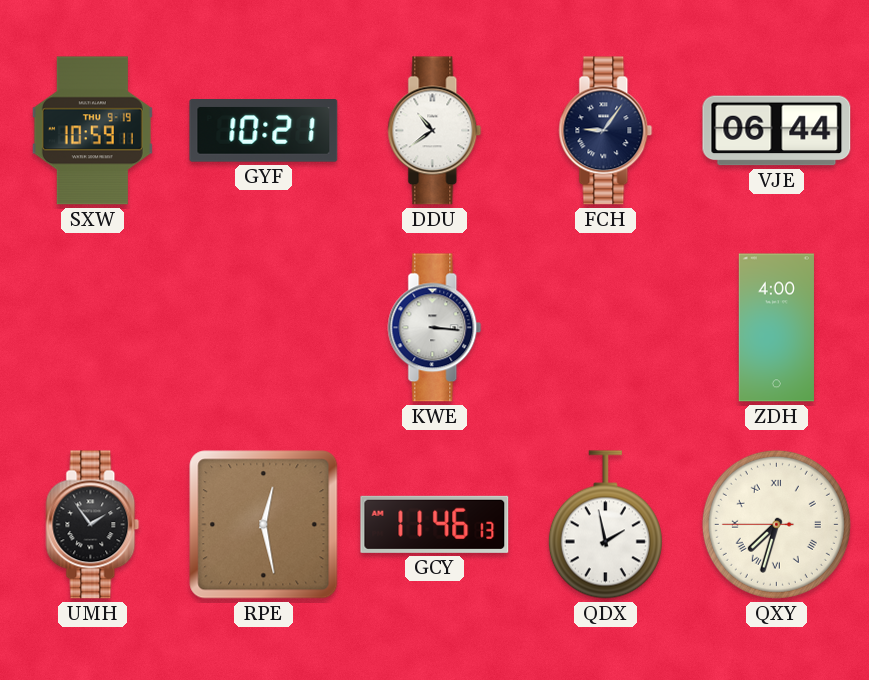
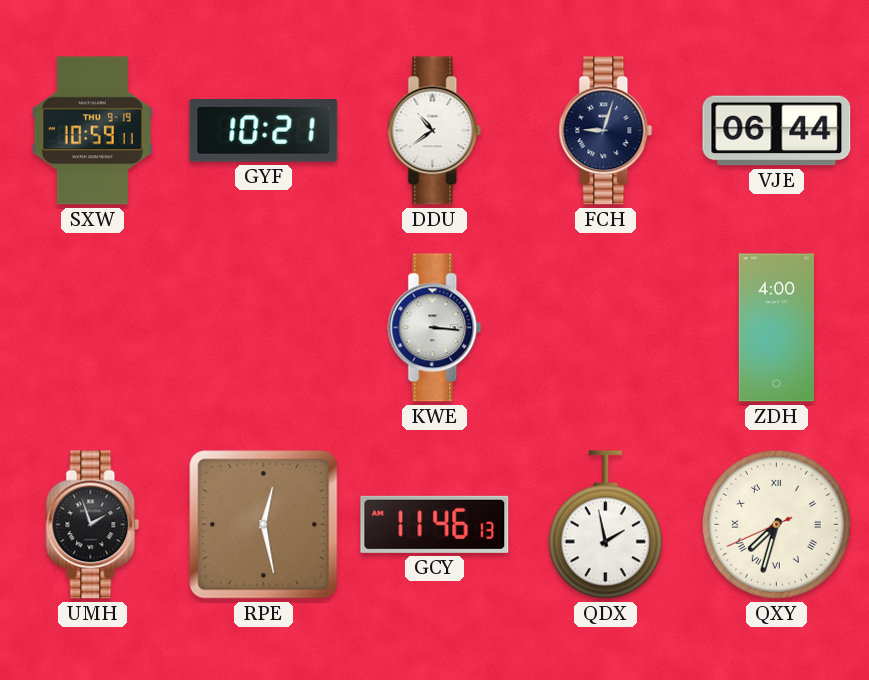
FCH: 9:06 -> 9:03 (606, 131)
UMH: 1:54 -> 1:57 (93, 525)
QXY: 7:32:45 -> 7:32:41 (776, 524)
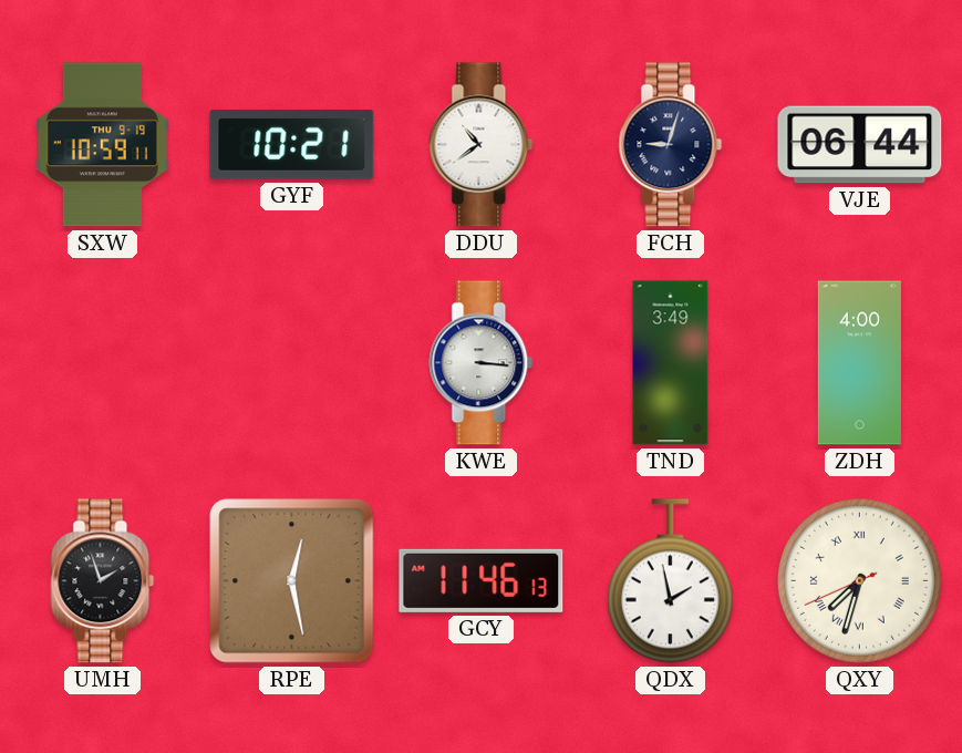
TND: none -> 3:49 (671, 363)
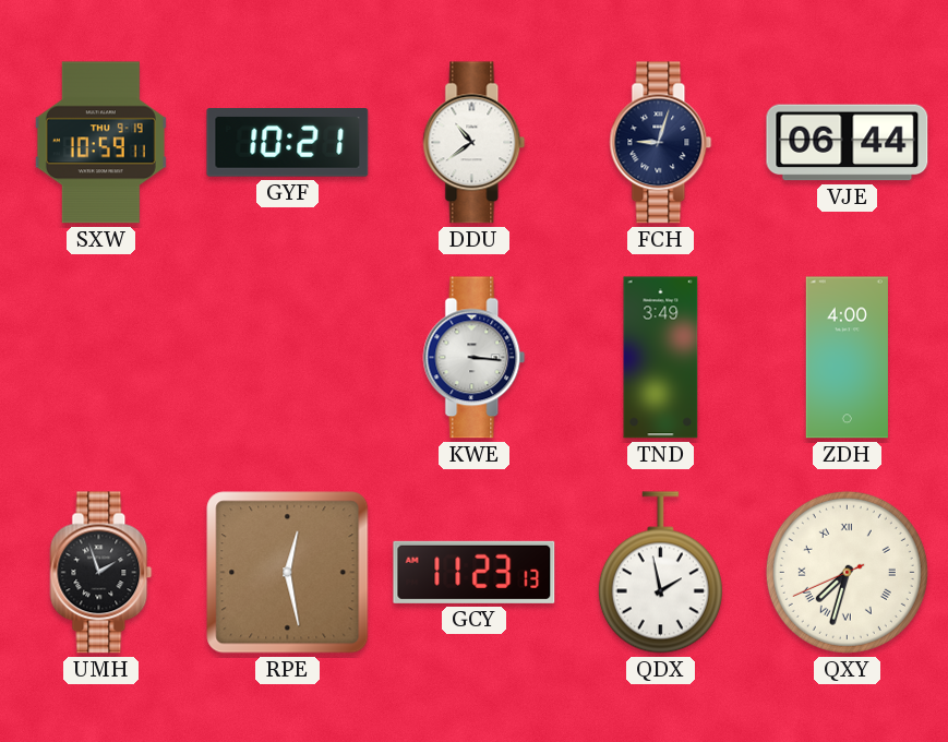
GCY: 11:46 -> 11:23 (475, 572)
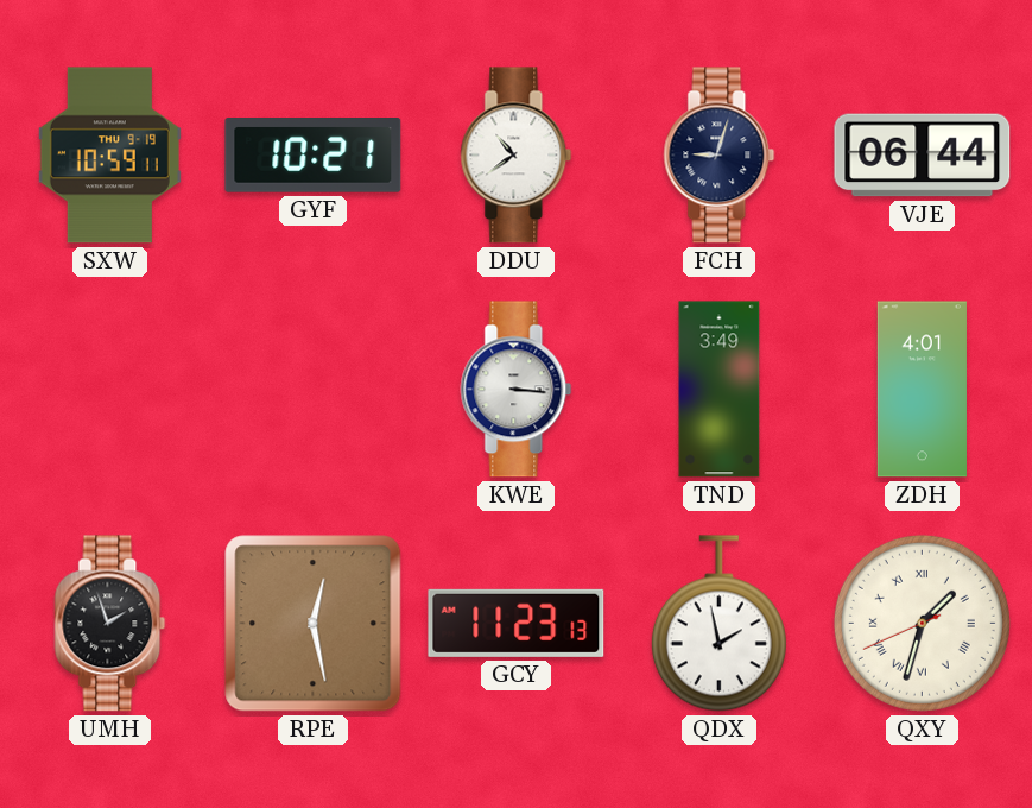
ZDH: 4:00 -> 4:01 (922, 390)
QXY: 7:32 -> 1:32 (922, 623)
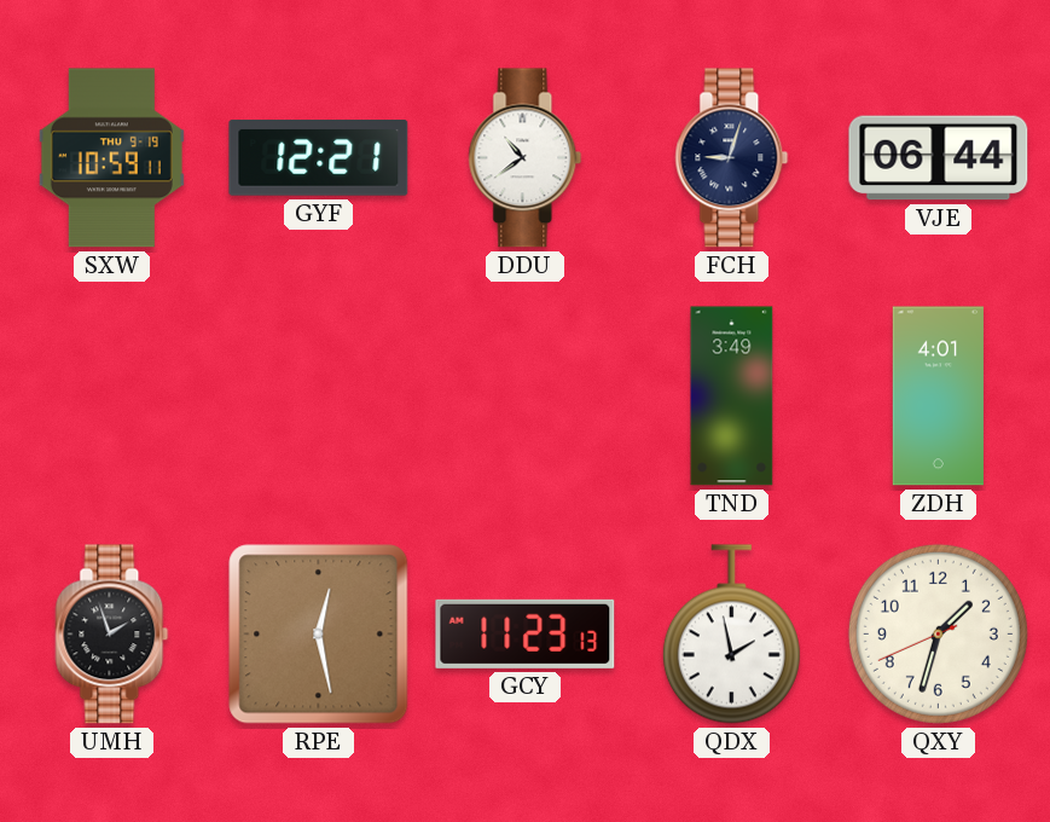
GYF: 10:21 -> 12:21 (319, 158)
KWE: 3:16 -> none (517, 390)
QXY numerals: Roman -> Arabic (938, 633)
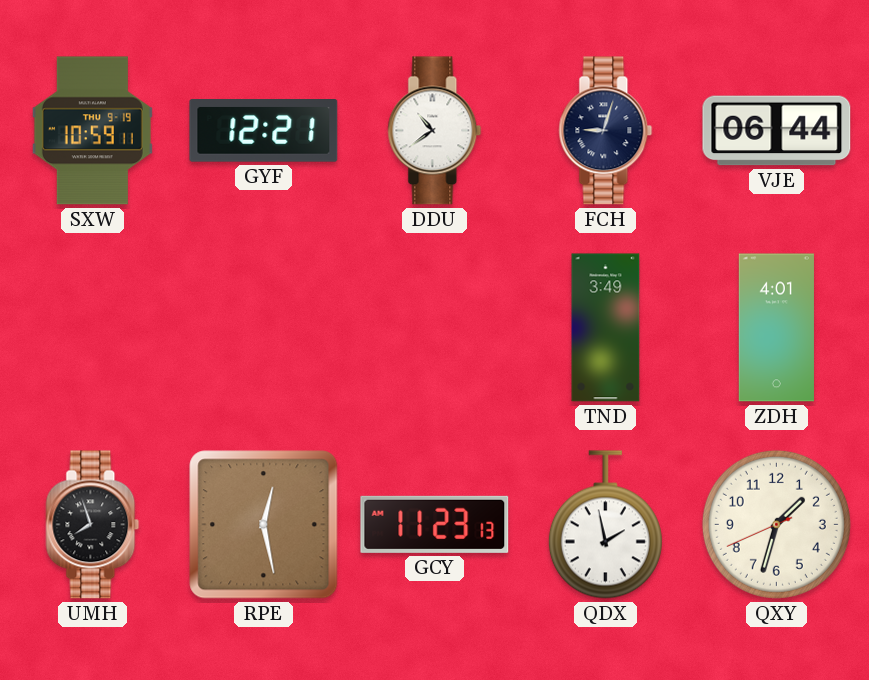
UMH: 1:57 -> 7:57 (93, 525)
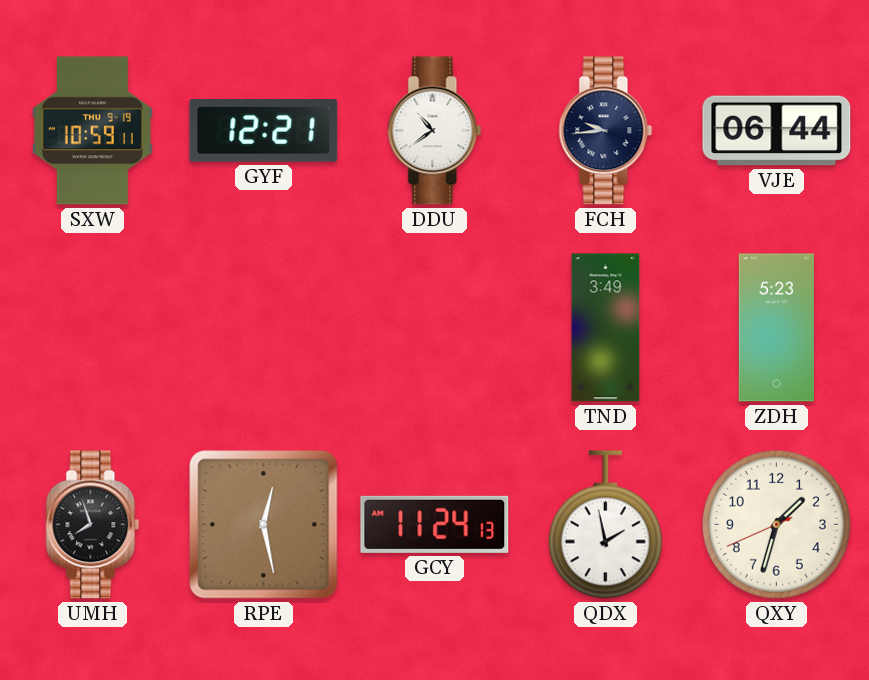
FCH: 9:03 -> 9:44 (606, 131)
ZDH: 4:01 -> 5:23 (776, 328)
GCY: 11:23 -> 11:24 (435, 524)
